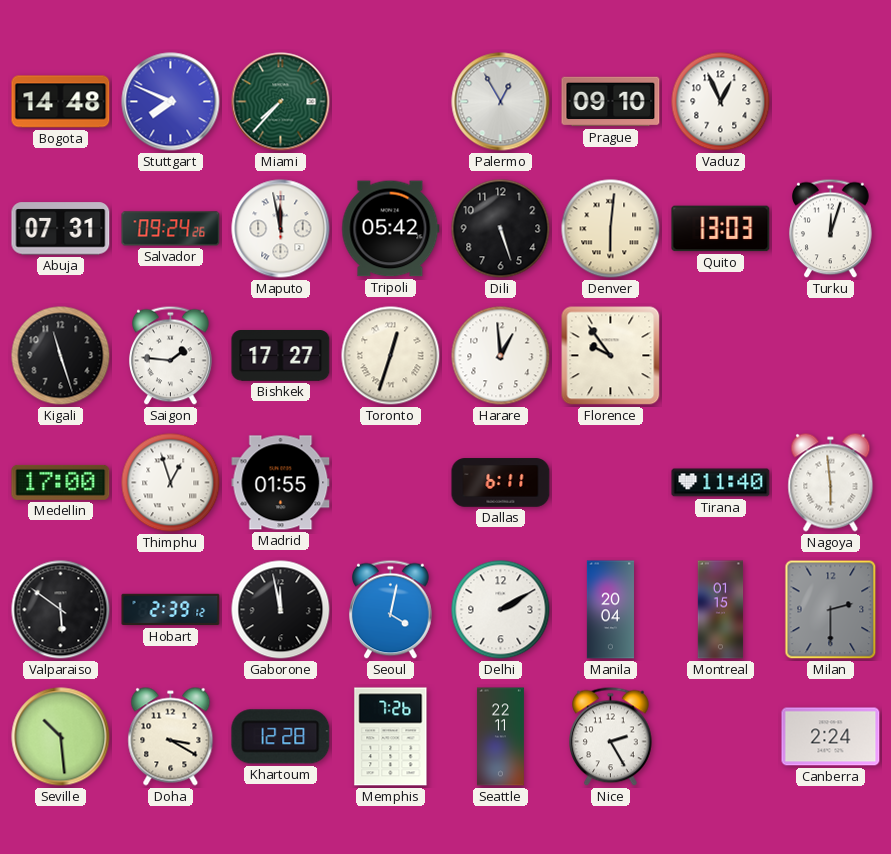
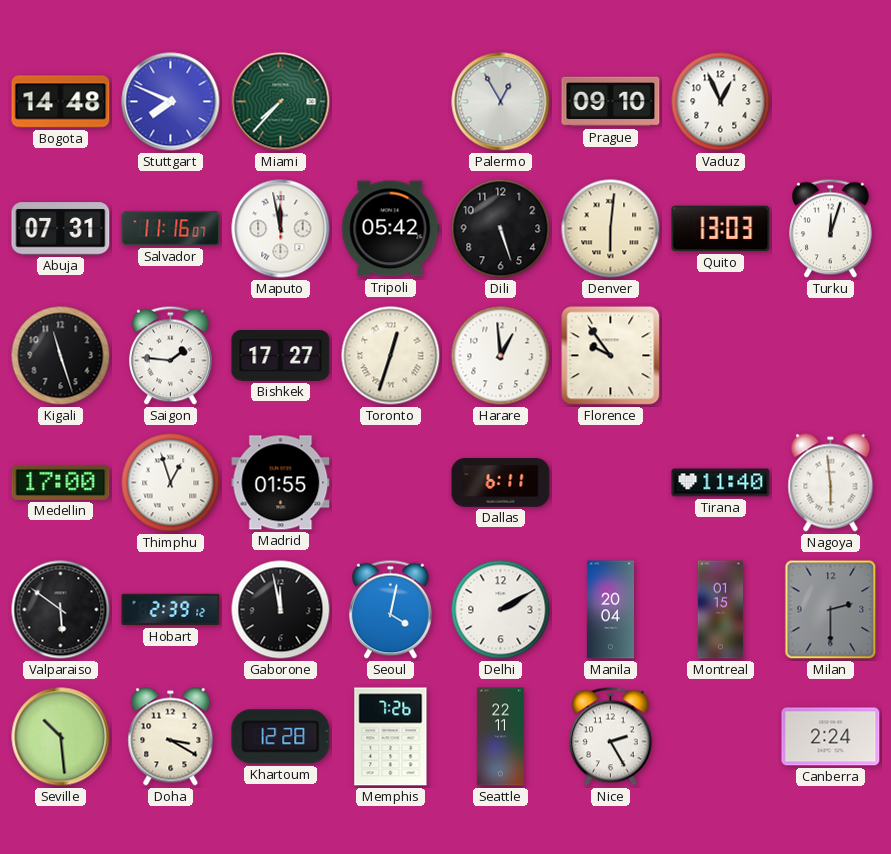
Salvador: 09:24 -> 11:16 (171, 229)
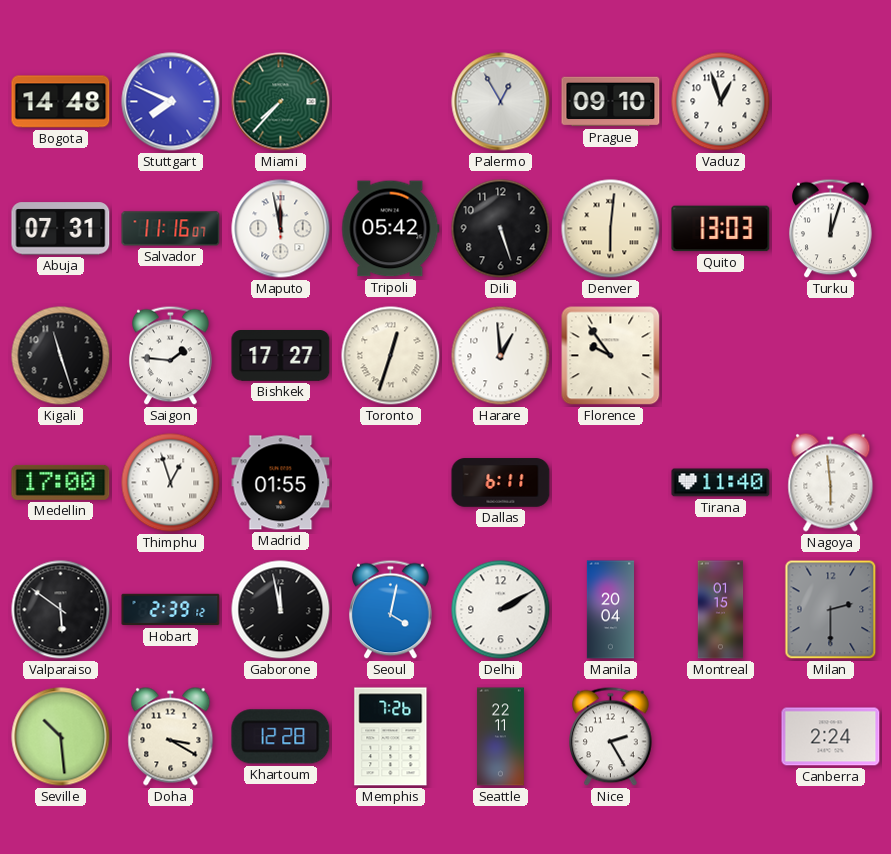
Vaduz: 12:56 -> 12:57 (721, 102)
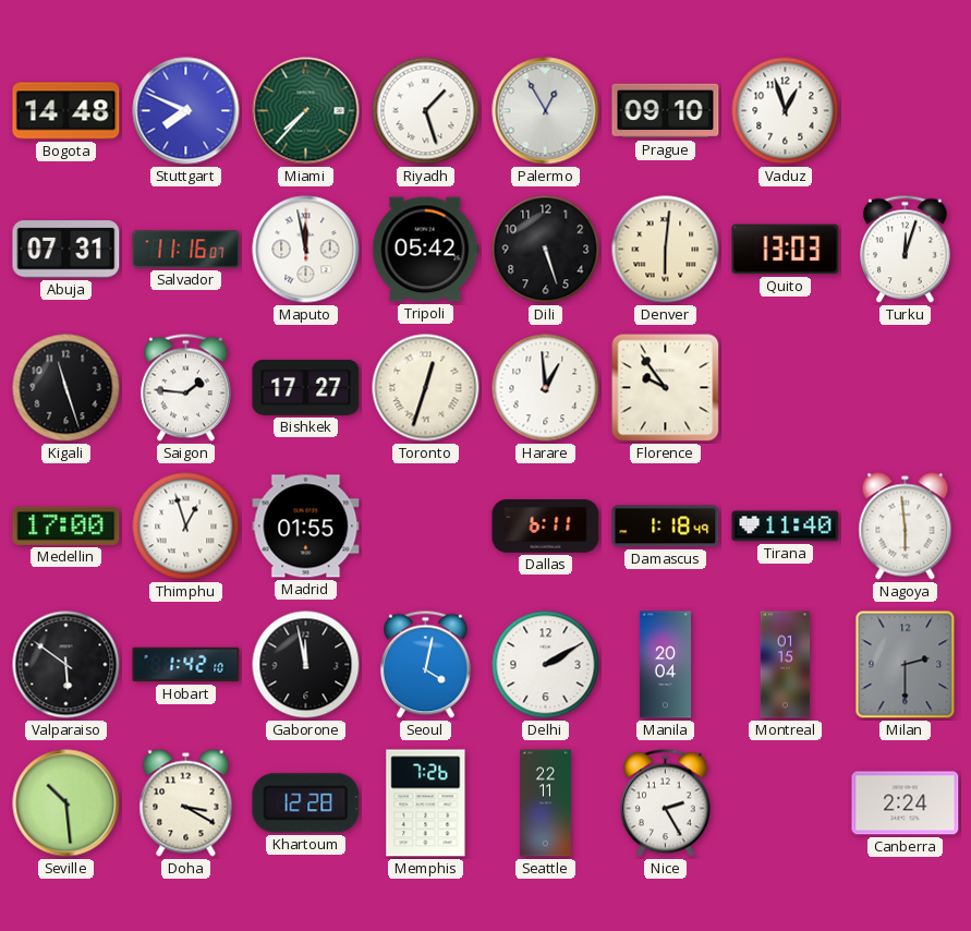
Riyadh: none -> 1:27 (426, 111)
Damascus: none -> 1:18 (666, 527)
Hobart: 2:39 -> 1:42 (186, 665)
